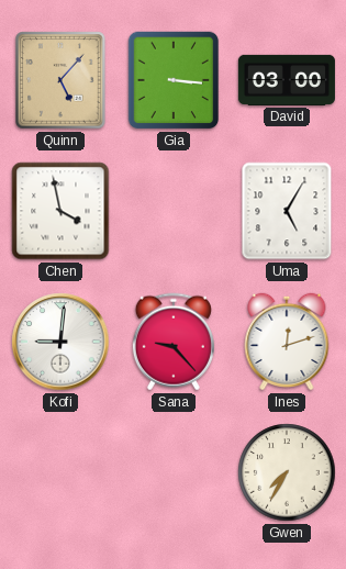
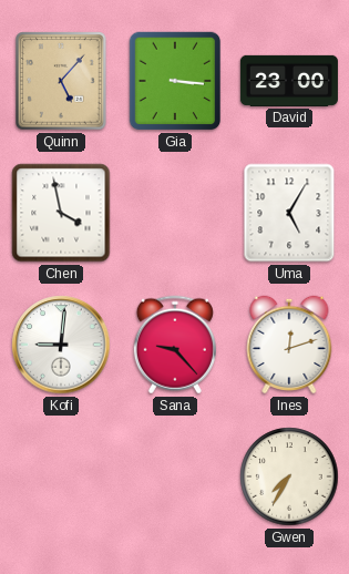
David: 03:00 -> 23:00 (289, 81)
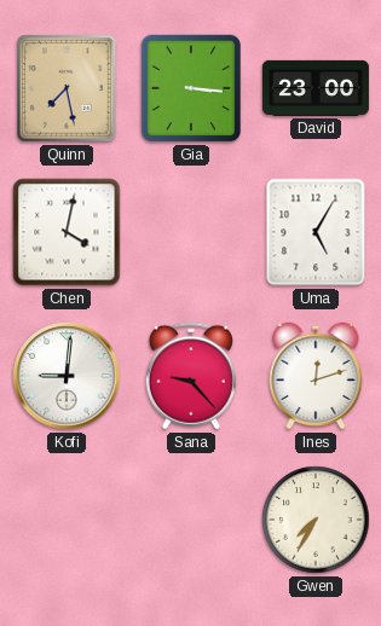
Quinn: 5:07 -> 7:28 (67, 88)
Chen: 3:58 -> 4:02 (67, 232)
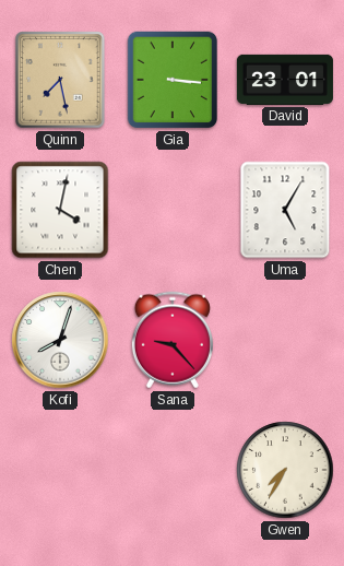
David: 23:00 -> 23:01 (285, 80)
Kofi: 9:01 -> 8:03 (60, 340)
Ines: 12:12 -> none (316, 376)
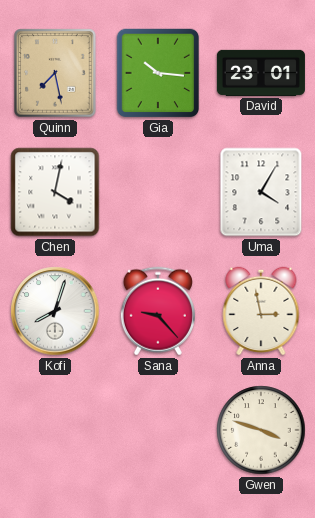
Gia: 3:16 -> 10:16 (158, 73)
Uma: 5:05 -> 4:05 (261, 192)
Anna: none -> 2:58 (261, 311)
Gwen: 7:35 -> 3:48 (261, 430)
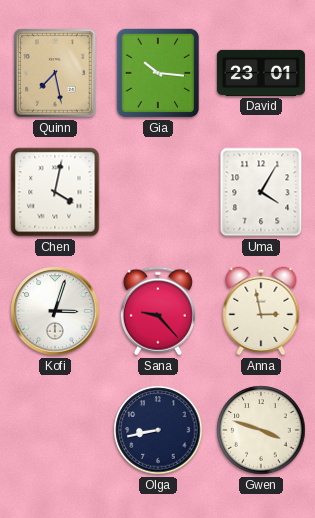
Kofi: 8:03 -> 3:03 (55, 311)
Olga: none -> 8:43 (158, 430)
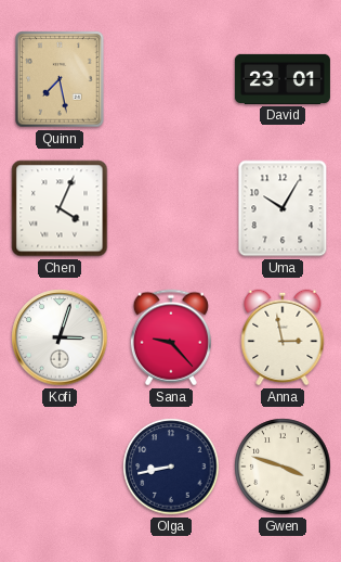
Gia: 10:16 -> none (158, 73)
Chen: 4:02 -> 4:04 (60, 208)
Uma: 4:05 -> 10:05 (283, 208)
